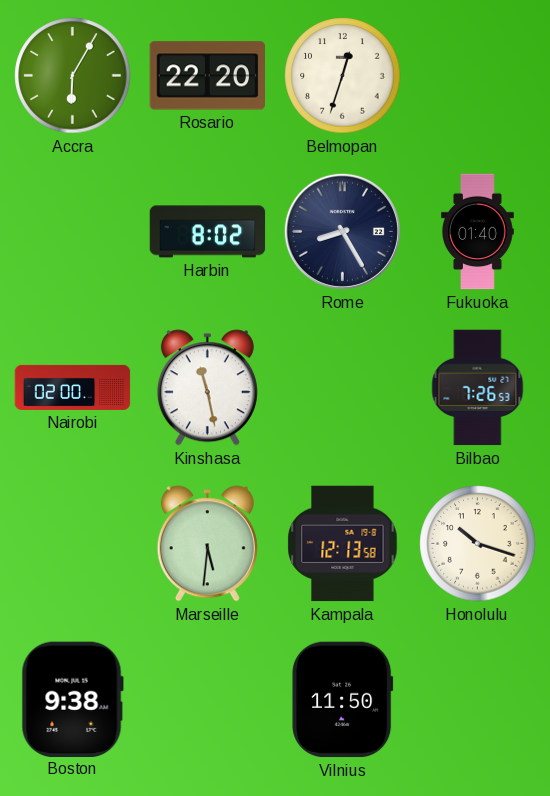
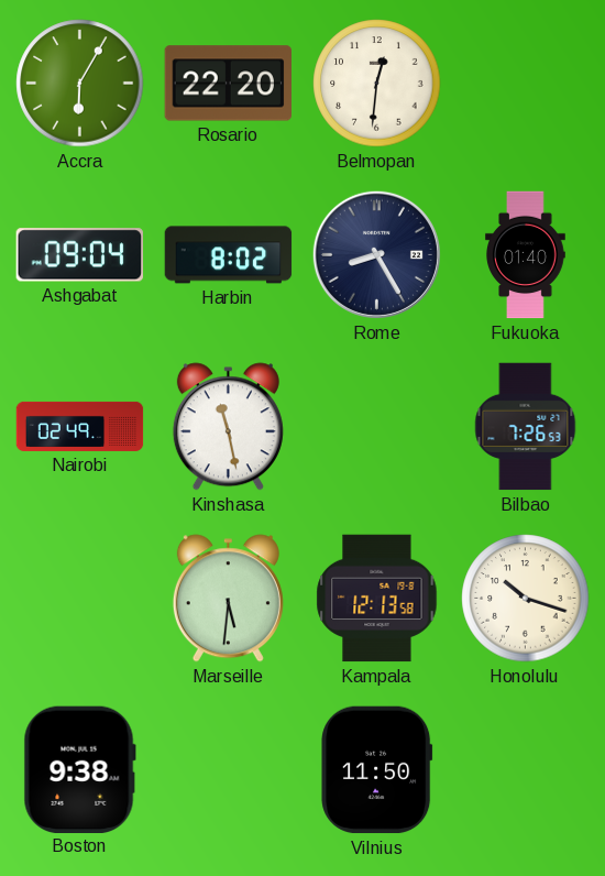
Belmopan: 12:33 -> 12:31 (377, 84)
Ashgabat: none -> 09:04 (79, 255)
Nairobi: 02:00 -> 02:49 (80, 426)
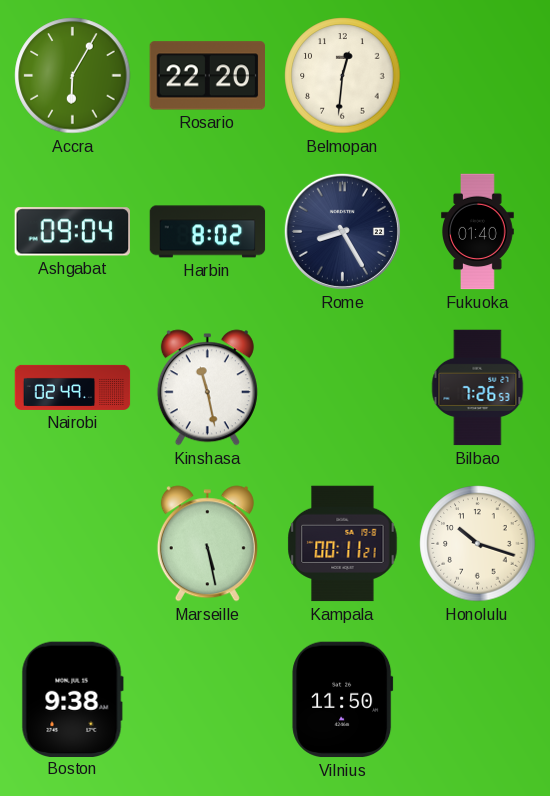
Marseille: 5:31 -> 5:28 (207, 544)
Kampala: 12:13 -> 00:11 (343, 544)
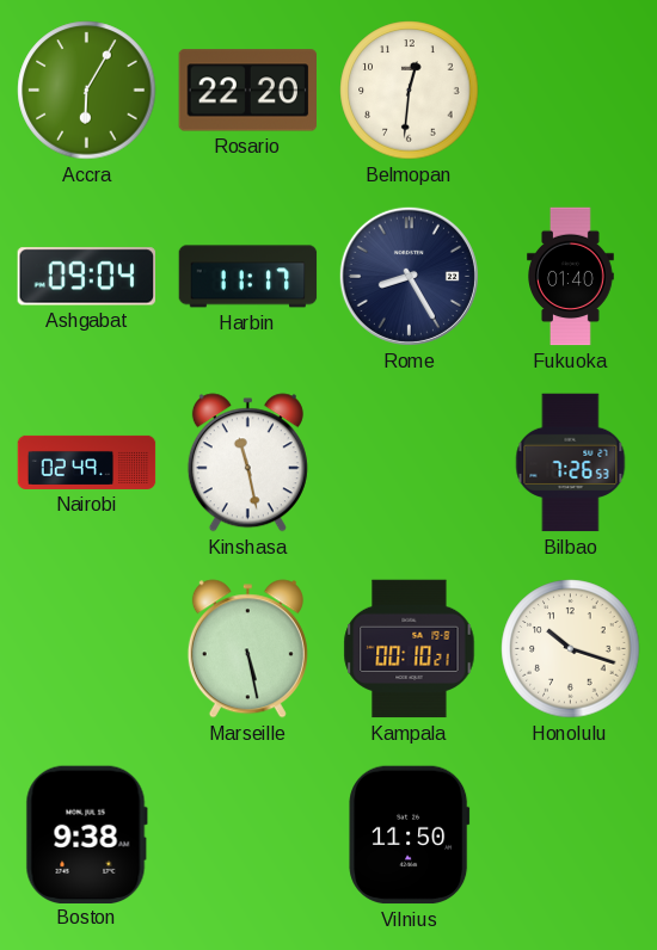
Harbin: 8:02 -> 11:17 (248, 277)
Kampala: 00:11 -> 00:10 (410, 649)
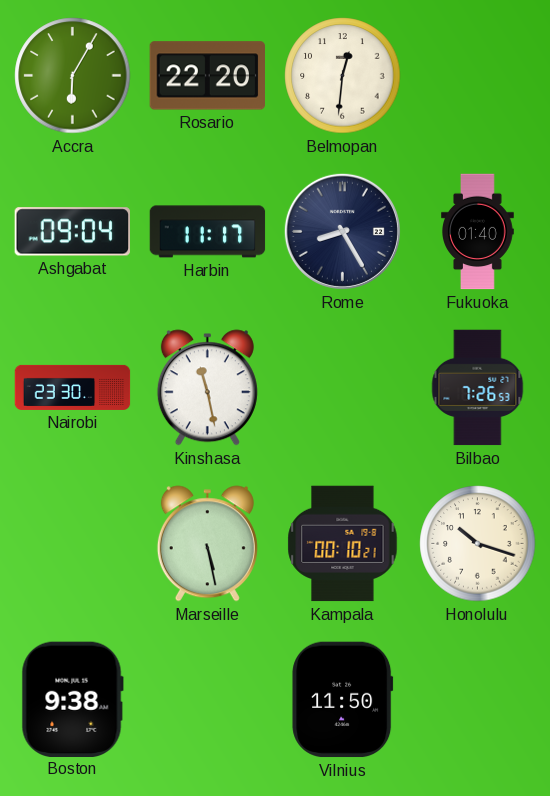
Nairobi: 02:49 -> 23:30 (73, 387)
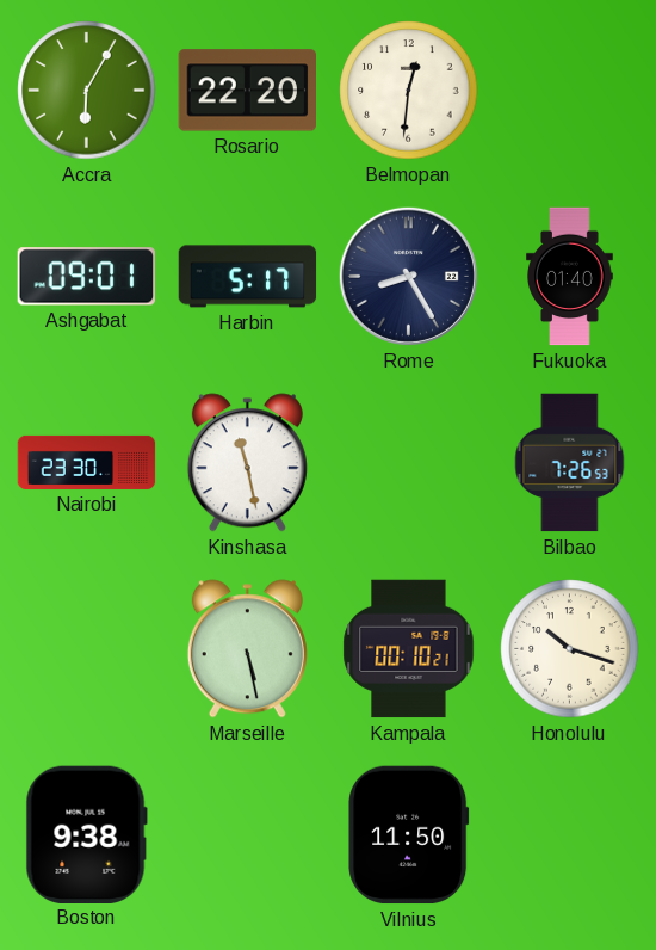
Ashgabat: 09:04 -> 09:01 (86, 277)
Harbin: 11:17 -> 5:17 (248, 277)
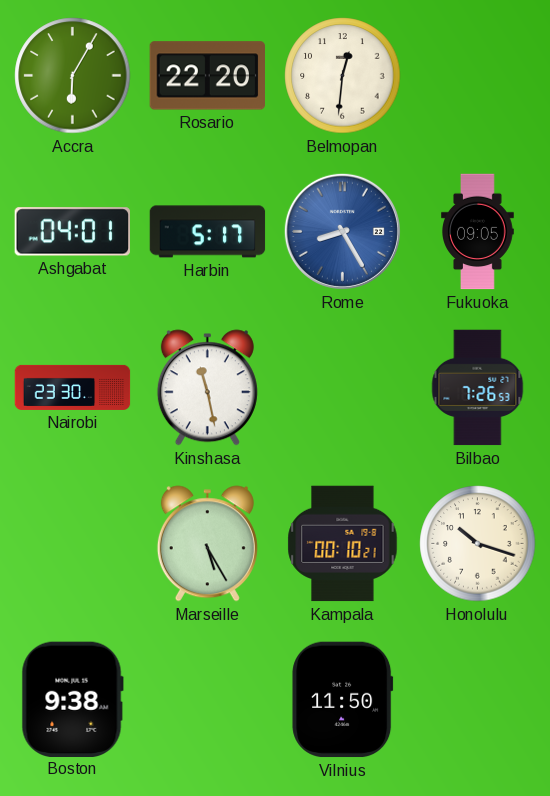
Ashgabat: 09:01 -> 04:01 (72, 232)
Rome dial: navy -> blue (342, 231)
Fukuoka: 01:40 -> 09:05 (478, 232)
Marseille: 5:28 -> 5:25 (207, 544)
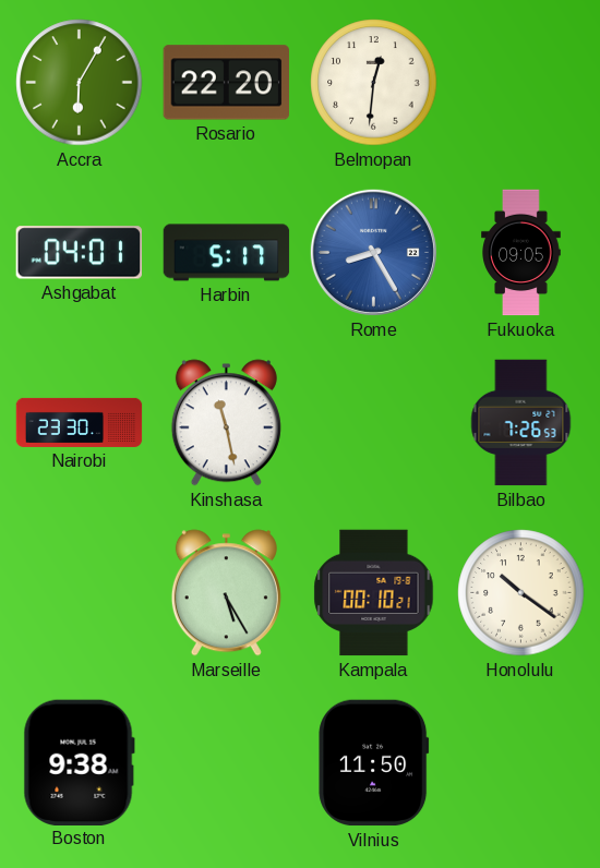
Honolulu: 10:18 -> 10:21 (521, 593)
